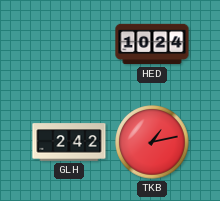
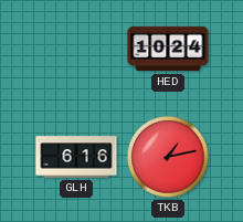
GLH: 2:42 -> 6:16 (76, 157)
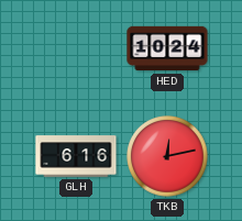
TKB: 1:13 -> 12:13 (167, 156)
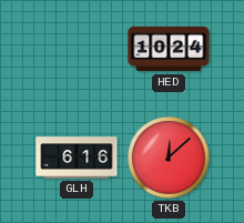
TKB: 12:13 -> 12:08 (169, 158)
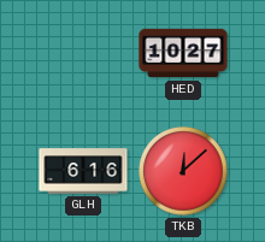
HED: 10:24 -> 10:27 (183, 53)
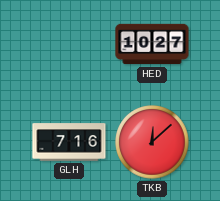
GLH: 6:16 -> 7:16 (69, 142)
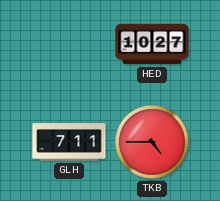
GLH: 7:16 -> 7:11 (69, 142)
TKB: 12:08 -> 4:45 (152, 142)
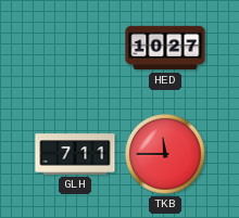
TKB: 4:45 -> 11:45 (165, 154)
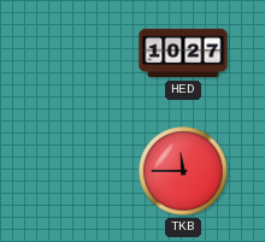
GLH: 7:11 -> none (75, 154)
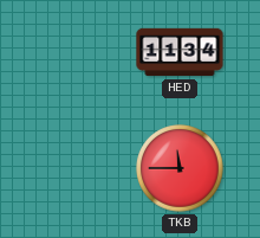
HED: 10:27 -> 11:34 (180, 52)
